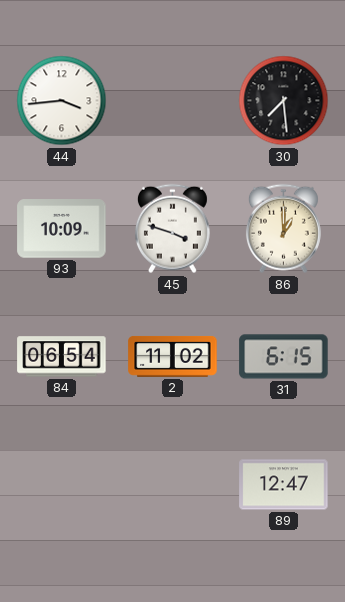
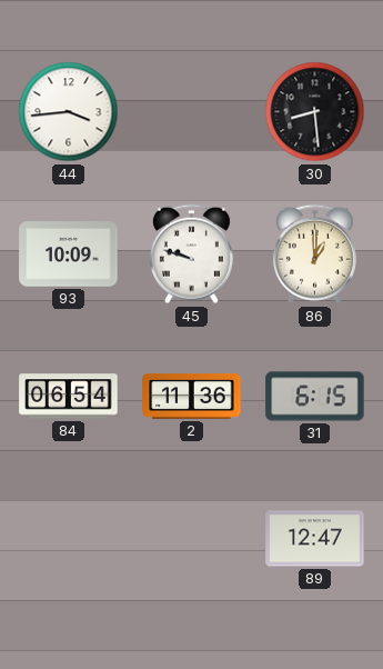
30: 7:29 -> 8:29 (315, 112)
45: 3:48 -> 9:48 (191, 254)
2: 11:02 -> 11:36 (192, 396)
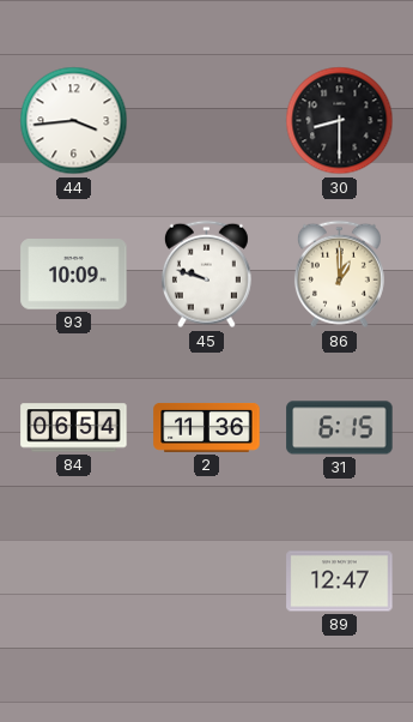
30: 8:29 -> 8:30 (340, 121)
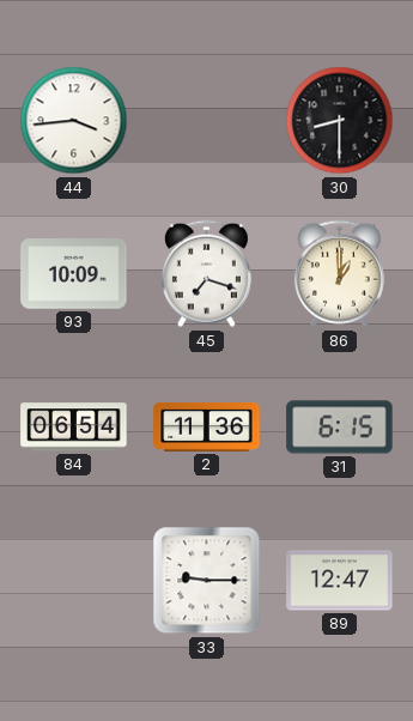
45: 9:48 -> 7:18 (206, 274)
33: none -> 9:15 (207, 581)
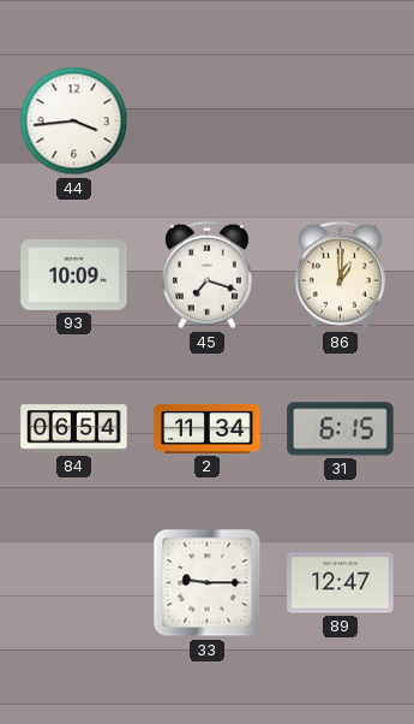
30: 8:30 -> none (340, 121)
2: 11:36 -> 11:34 (208, 428)
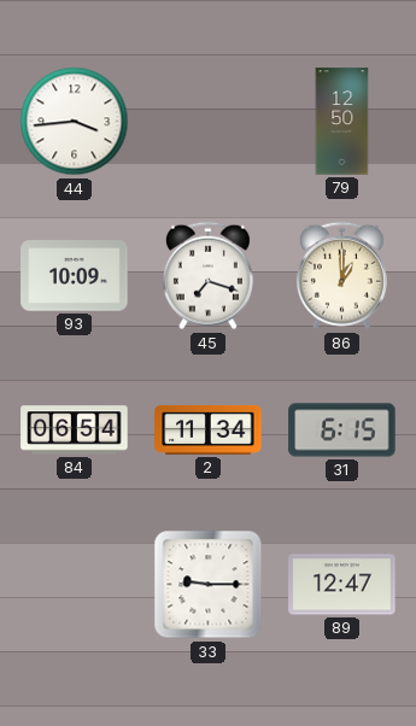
79: none -> 12:50 (342, 122)
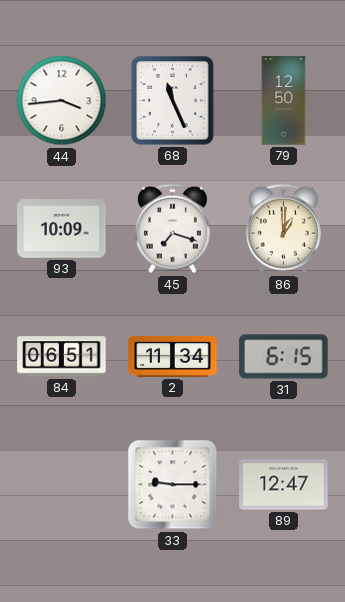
68: none -> 11:26 (173, 101)
84: 06:54 -> 06:51 (62, 357)
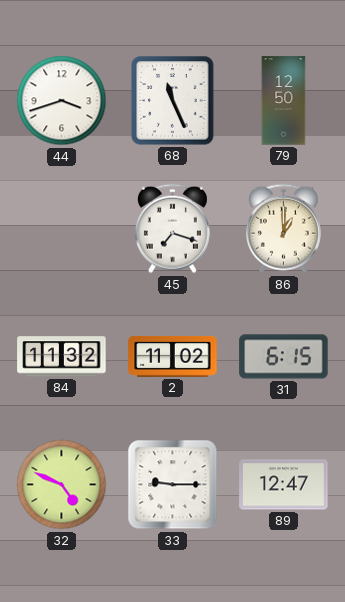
44: 3:44 -> 3:42 (62, 101)
93: 10:09 -> none (62, 229)
84: 06:51 -> 11:32 (62, 357)
2: 11:34 -> 11:02 (173, 356)
32: none -> 4:49 (62, 485)
